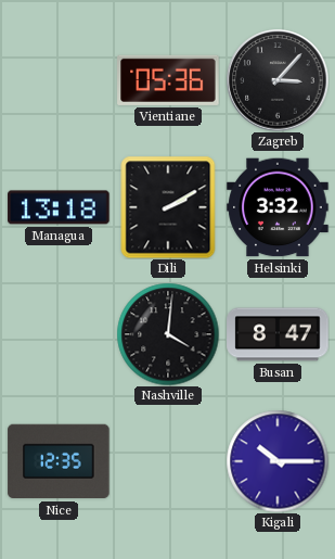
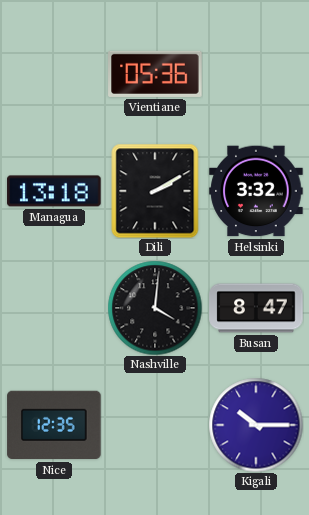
Zagreb: 3:07 -> none (278, 80)
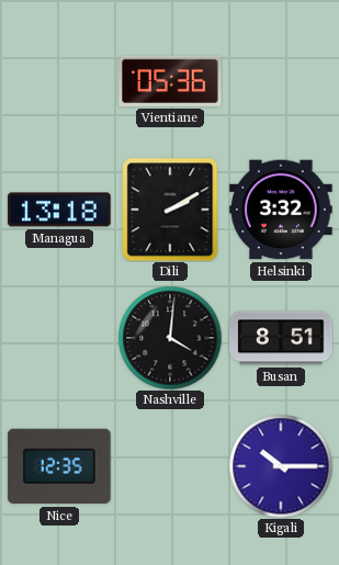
Busan: 8:47 -> 8:51 (281, 338)
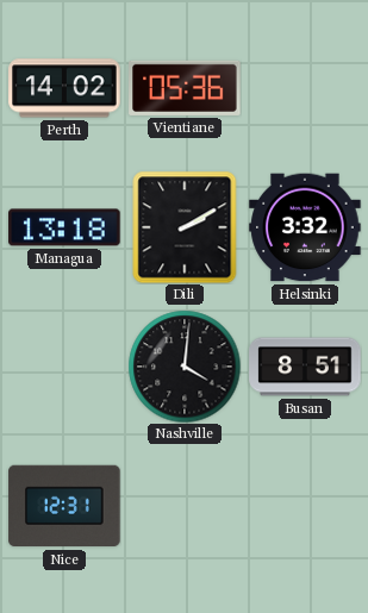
Perth: none -> 14:02 (64, 88)
Nice: 12:35 -> 12:31 (64, 506)
Kigali: 10:15 -> none (281, 466)
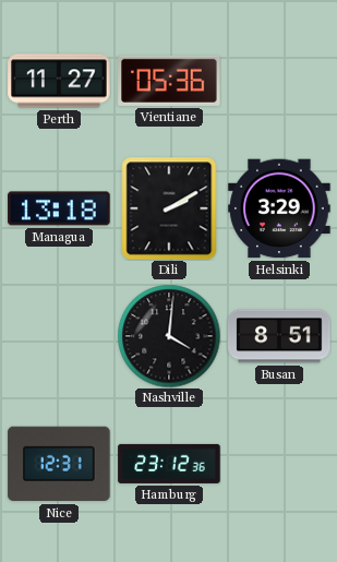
Perth: 14:02 -> 11:27 (59, 81)
Helsinki: 3:32 -> 3:29 (279, 208)
Hamburg: none -> 23:12 (169, 464)
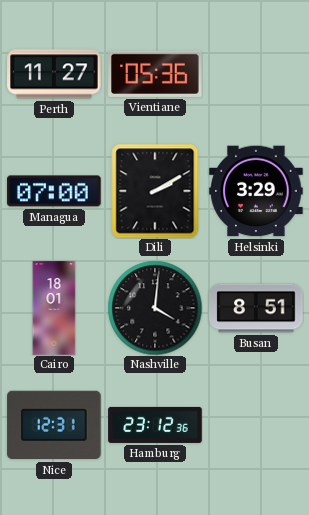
Managua: 13:18 -> 07:00 (54, 191)
Cairo: none -> 18:01 (54, 308)
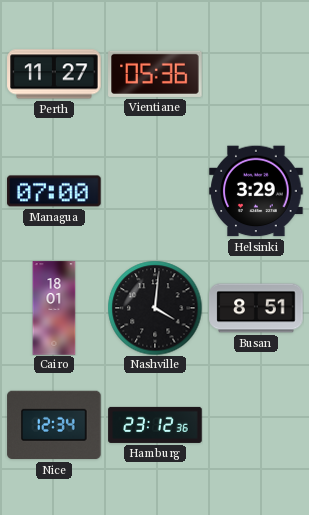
Dili: 2:10 -> none (155, 191)
Nice: 12:31 -> 12:34 (54, 425)
